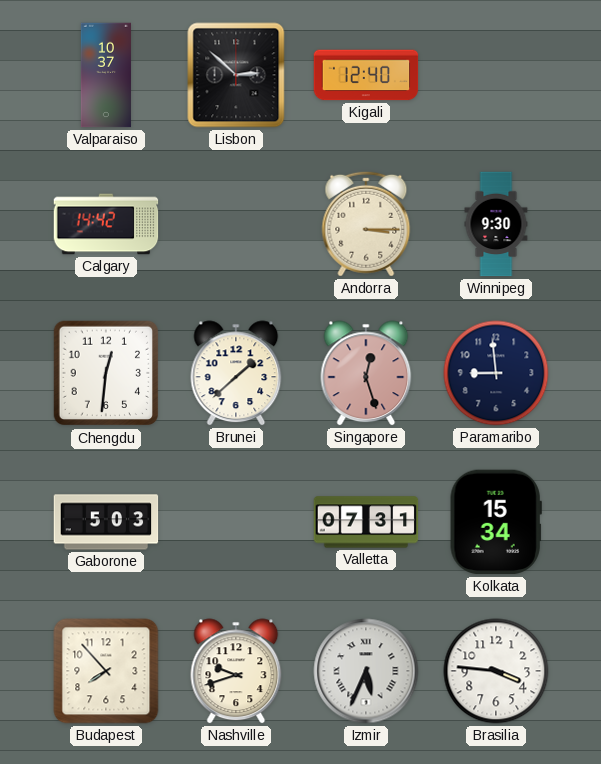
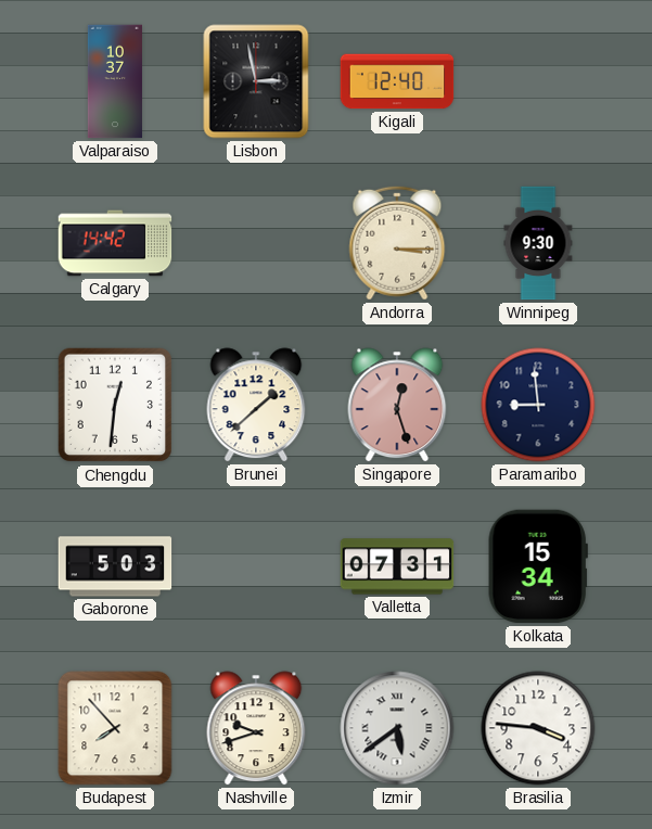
Lisbon: 2:52 -> 2:58 (256, 81)
Izmir: 5:34 -> 5:39 (397, 728)
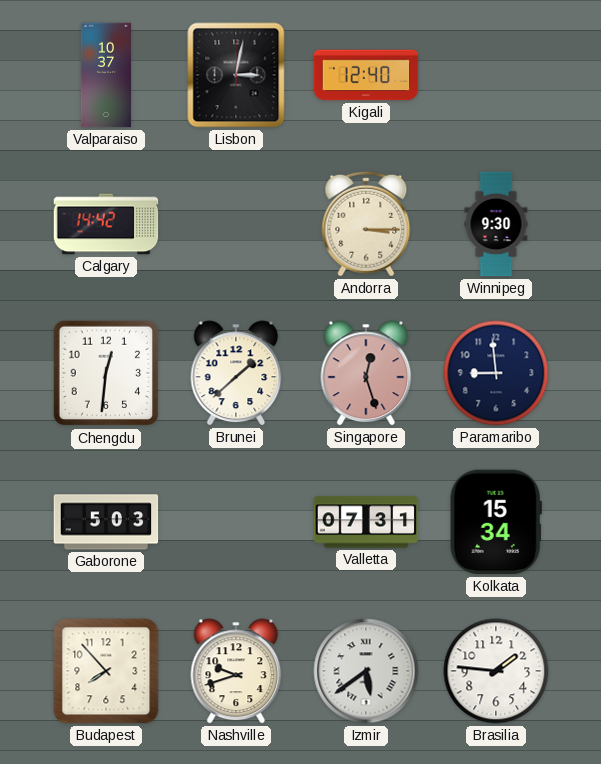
Lisbon: 2:58 -> 3:02 (236, 75)
Brasilia: 3:46 -> 1:46 (496, 671)
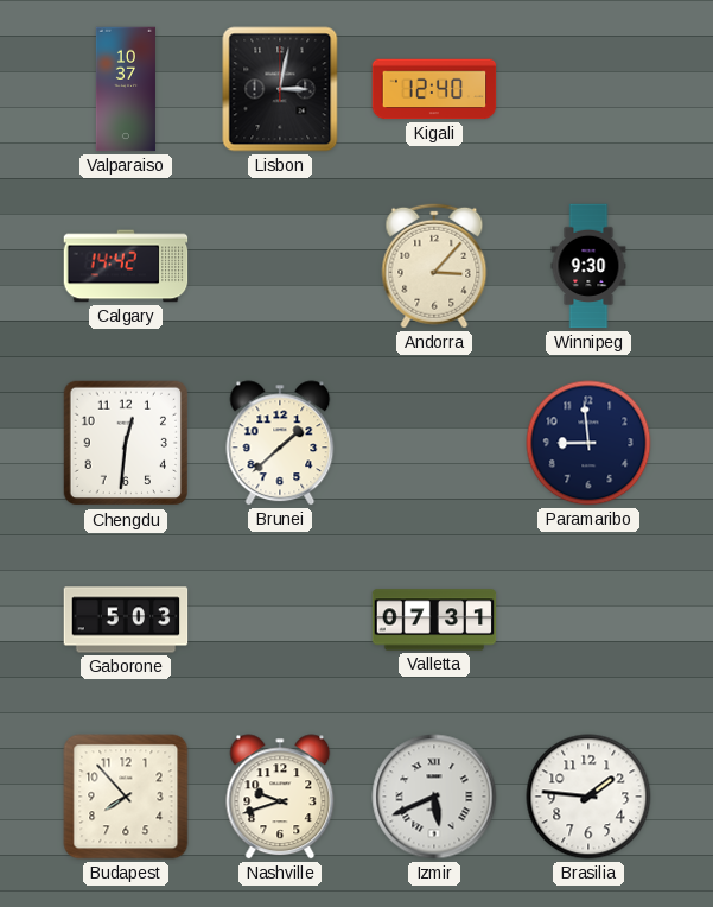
Andorra: 3:15 -> 3:07 (434, 266)
Singapore: 12:27 -> none (366, 373)
Kolkata: 15:34 -> none (496, 522)
Izmir: 5:39 -> 5:41 (434, 797)
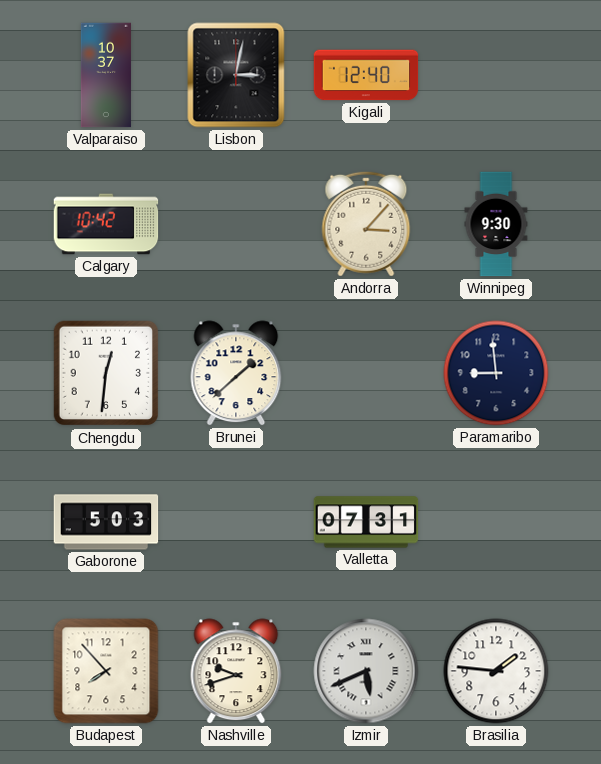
Calgary: 14:42 -> 10:42 (106, 224)
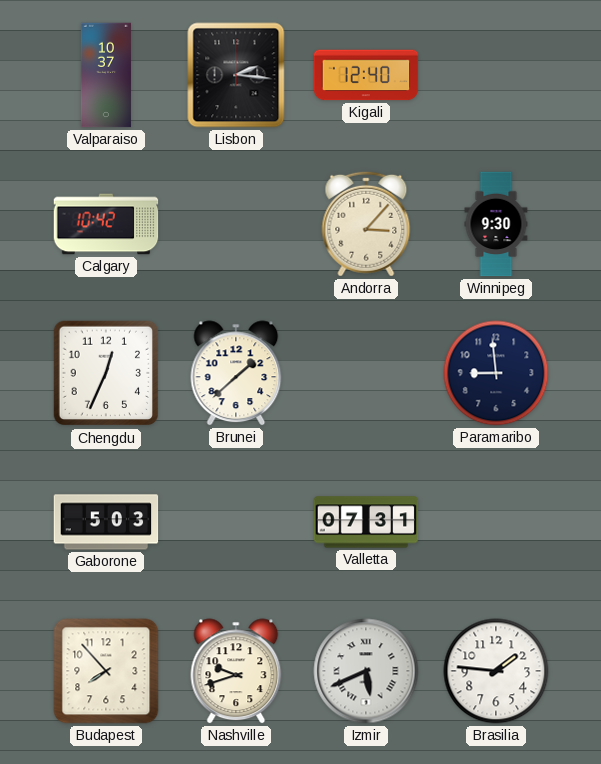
Lisbon: 3:02 -> 2:16 (236, 75)
Chengdu: 12:31 -> 12:34 (106, 373)
